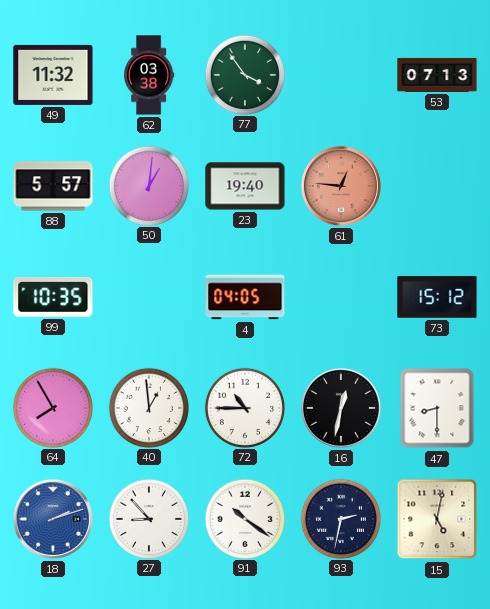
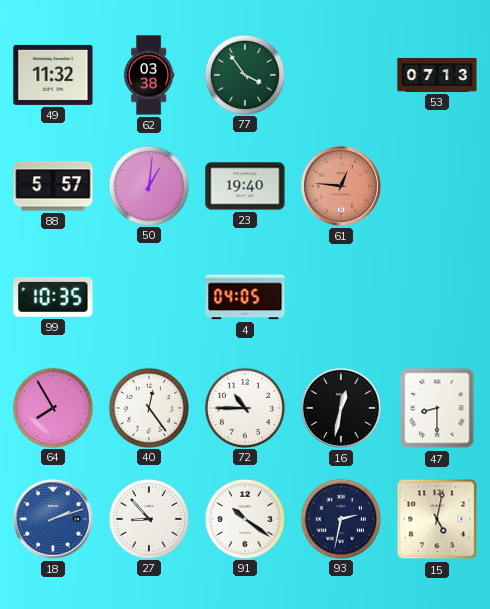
73: 15:12 -> none (437, 297)
40: 12:59 -> 12:24 (149, 407)
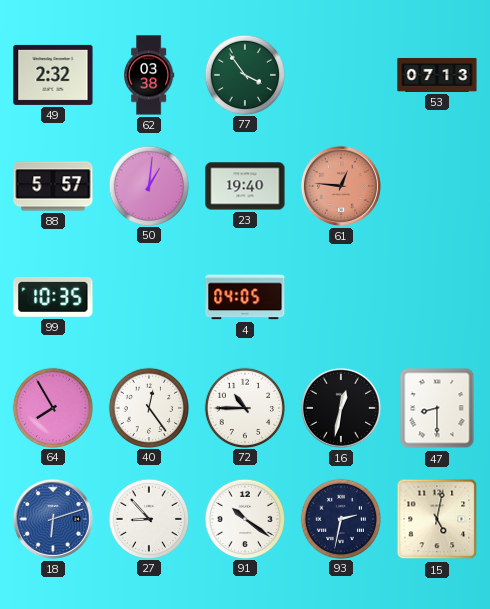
49: 11:32 -> 2:32 (53, 75)
18: 2:12 -> 6:12 (53, 519)
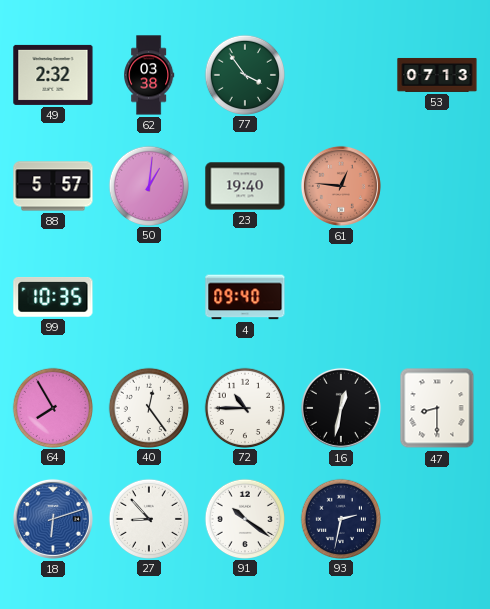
4: 04:05 -> 09:40 (245, 297)
15: 5:02 -> none (437, 519)
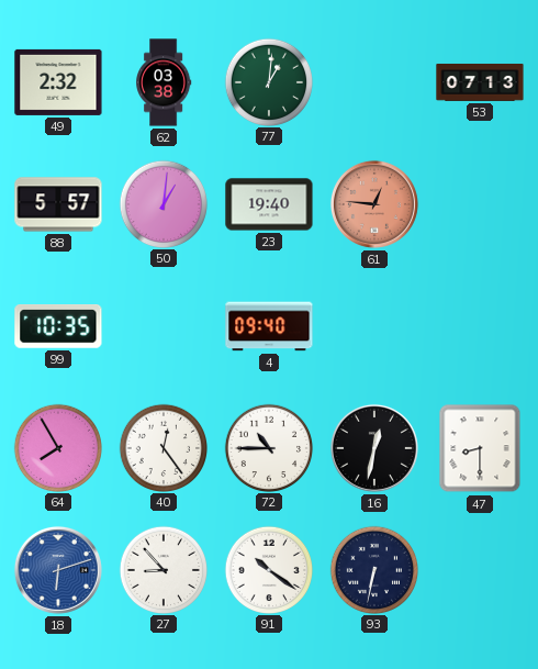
77: 3:54 -> 1:01 (269, 81)
93: 2:32 -> 6:32 (374, 569)
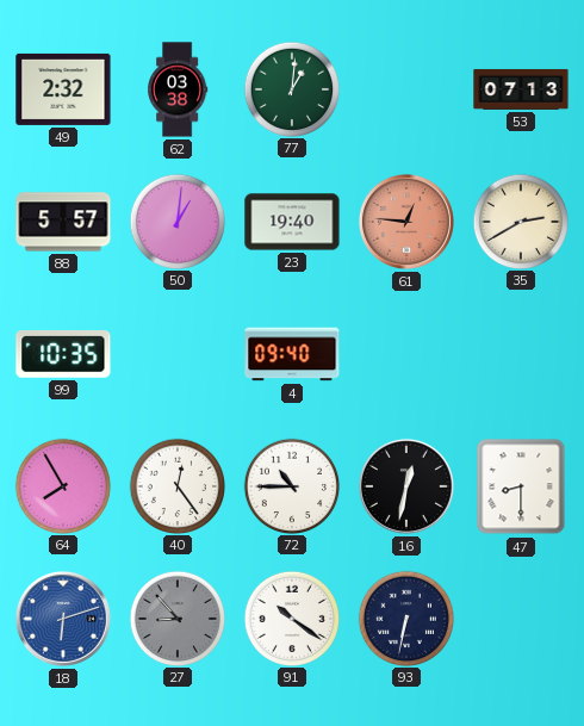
35: none -> 2:40 (521, 221)
27 dial: white -> grey (178, 618)
